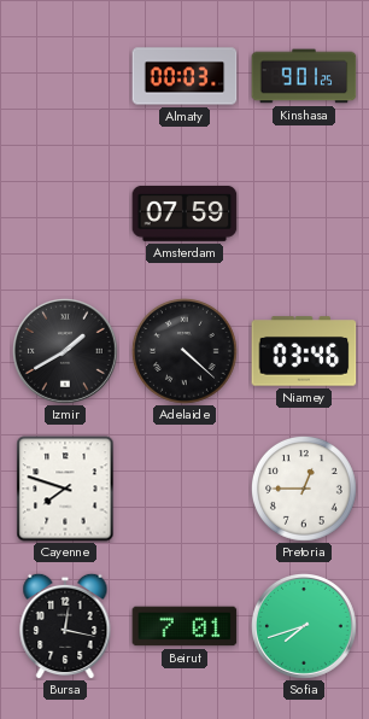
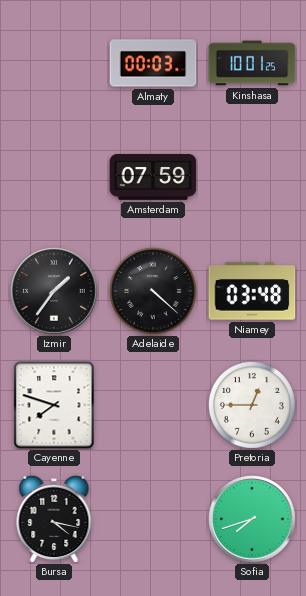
Kinshasa: 9:01 -> 10:01 (252, 63)
Izmir: 1:40 -> 1:36 (55, 292)
Niamey: 03:46 -> 03:48 (252, 291)
Bursa: 12:17 -> 4:17 (54, 519)
Beirut: 7:01 -> none (184, 626)
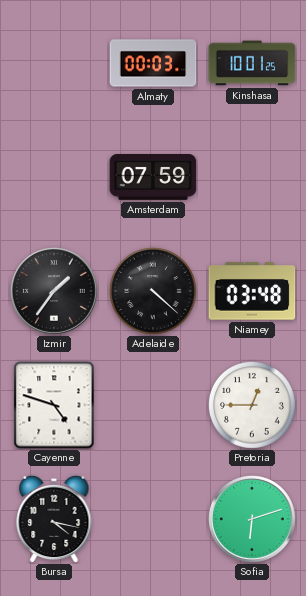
Cayenne: 7:48 -> 4:48 (54, 405)
Sofia: 7:42 -> 6:12 (253, 520)
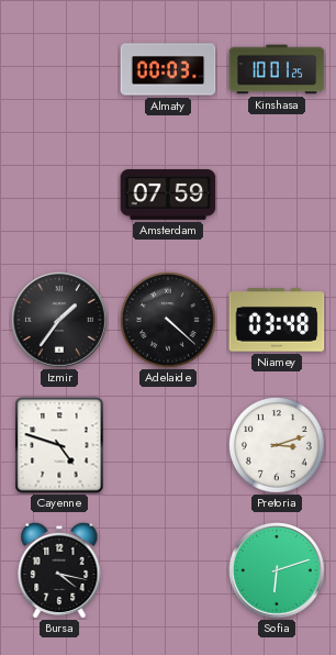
Pretoria: 12:45 -> 3:12 (277, 445)
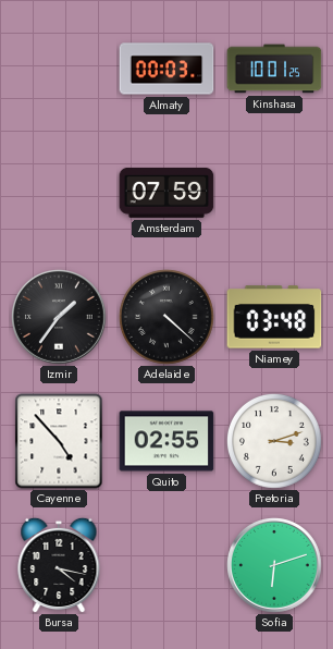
Cayenne: 4:48 -> 4:53 (59, 441)
Quito: none -> 02:55 (166, 441)
